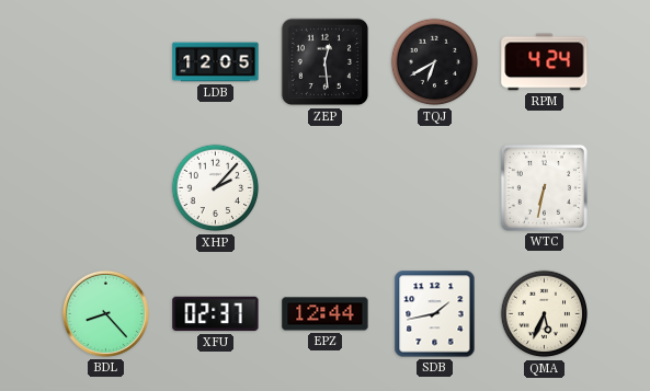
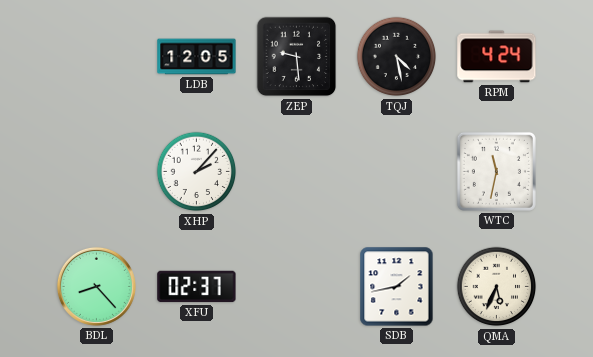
ZEP: 12:29 -> 9:29 (297, 57)
TQJ: 6:40 -> 4:28 (397, 57)
WTC: 6:32 -> 11:32 (496, 171)
EPZ: 12:44 -> none (326, 314)
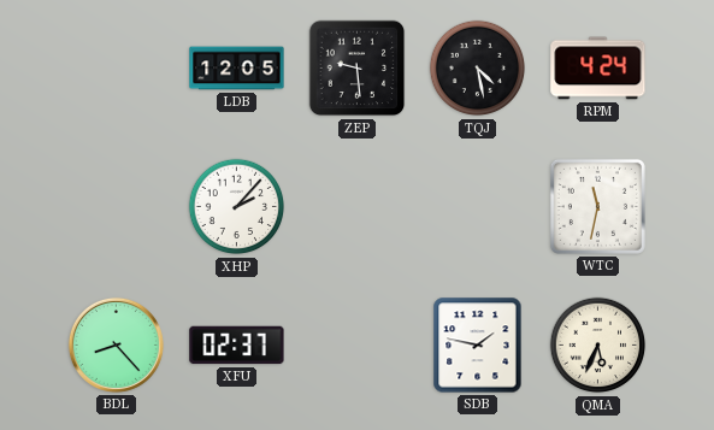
SDB: 1:43 -> 1:47 (478, 346)
